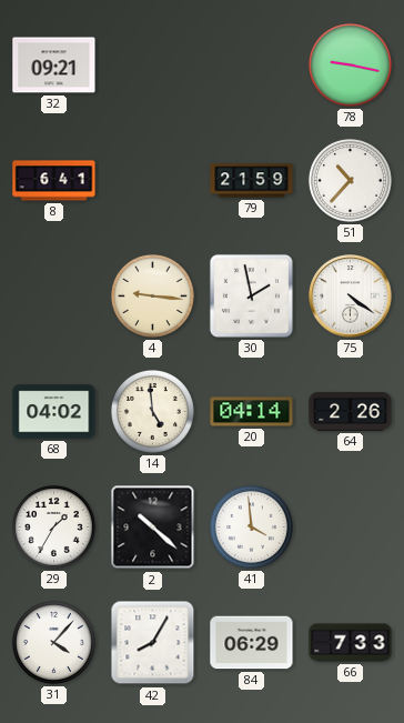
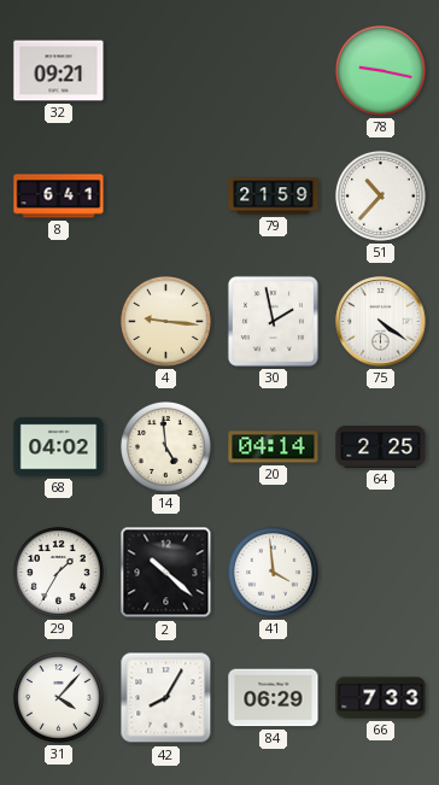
64: 2:26 -> 2:25 (381, 447)
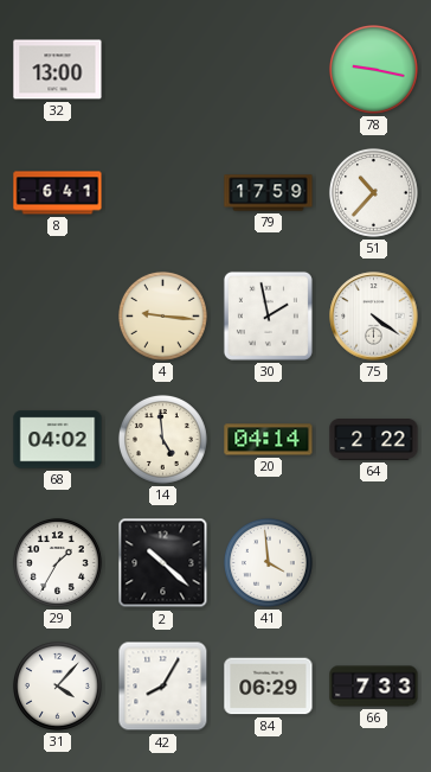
32: 09:21 -> 13:00 (58, 70)
79: 21:59 -> 17:59 (269, 193)
64: 2:25 -> 2:22 (374, 440)
